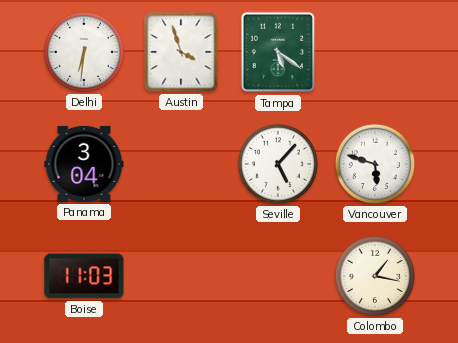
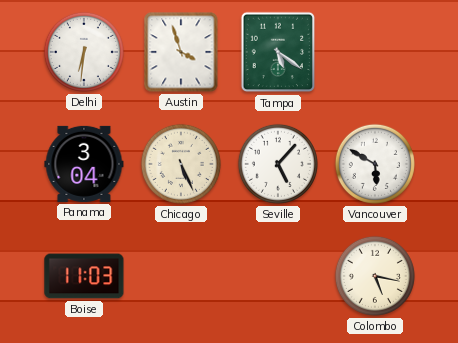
Chicago: none -> 5:26 (181, 164)
Vancouver: 5:48 -> 5:50 (375, 164)
Colombo: 1:17 -> 5:17 (375, 276)
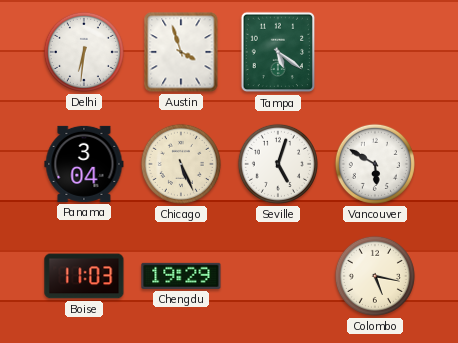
Seville: 5:07 -> 5:03 (278, 164)
Chengdu: none -> 19:29 (181, 276)
